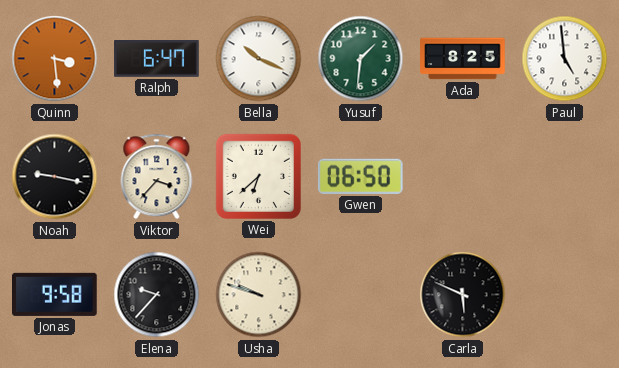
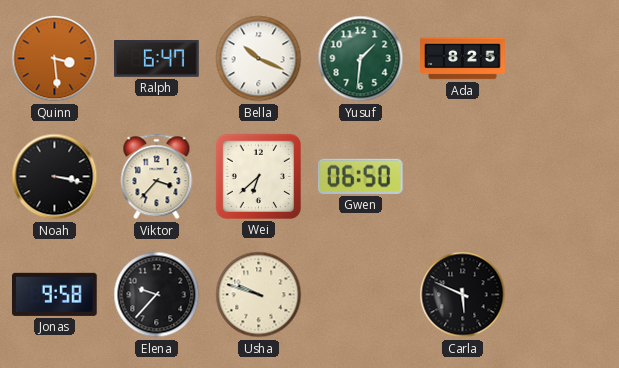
Paul: 4:59 -> none (565, 59)
Noah: 9:17 -> 3:17 (55, 177)
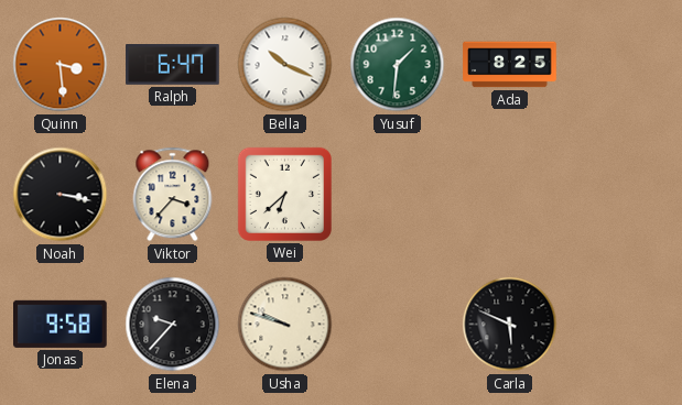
Gwen: 06:50 -> none (360, 176)
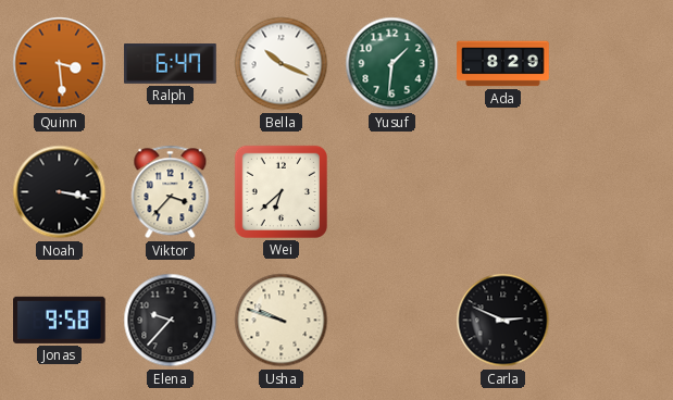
Ada: 8:25 -> 8:29 (503, 64)
Carla: 5:49 -> 2:49 (503, 321)
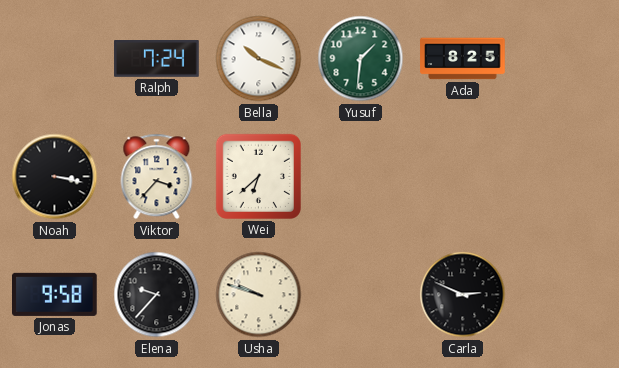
Quinn: 3:29 -> none (60, 64)
Ralph: 6:47 -> 7:24 (157, 59)
Ada: 8:29 -> 8:25 (463, 59)
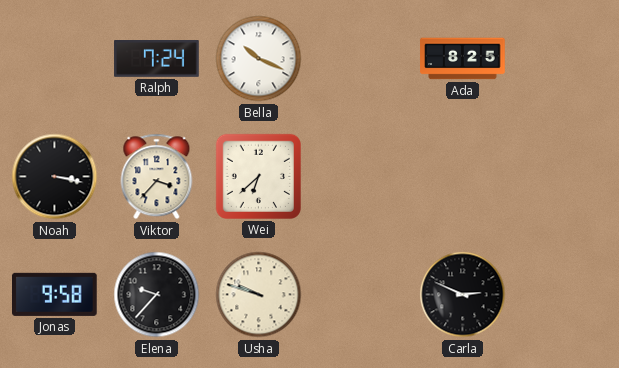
Yusuf: 1:31 -> none (361, 59)
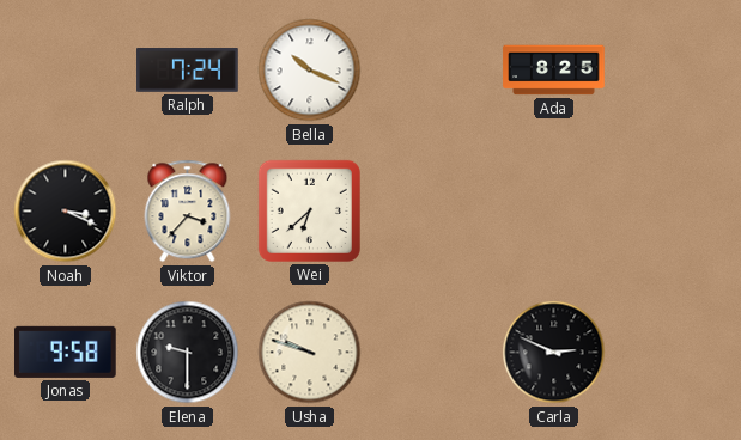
Noah: 3:17 -> 3:19 (66, 212)
Elena: 9:37 -> 9:30 (188, 353)
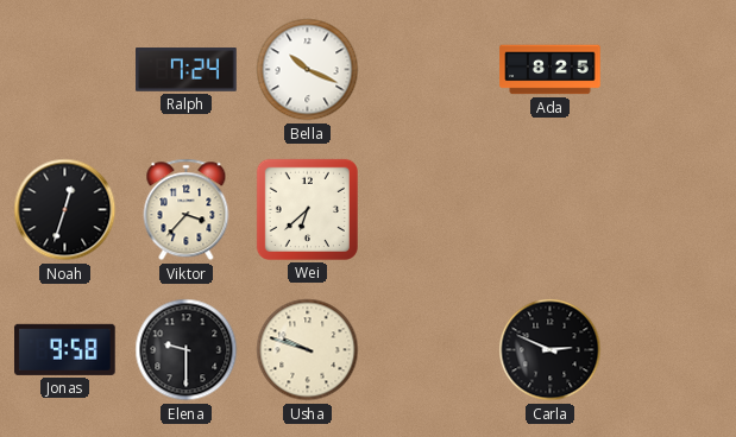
Noah: 3:19 -> 12:33 (65, 210)
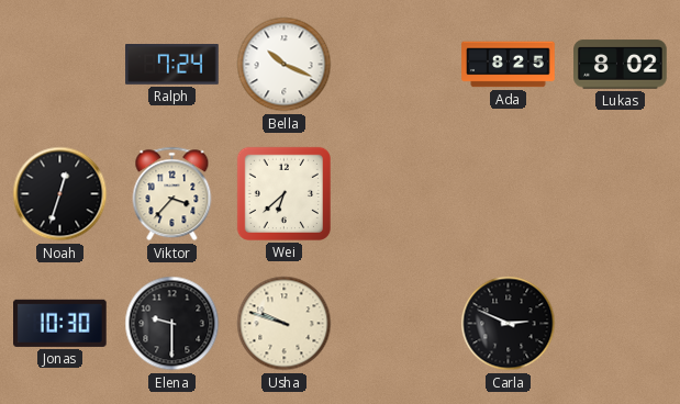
Lukas: none -> 8:02 (621, 65)
Jonas: 9:58 -> 10:30 (60, 323)
